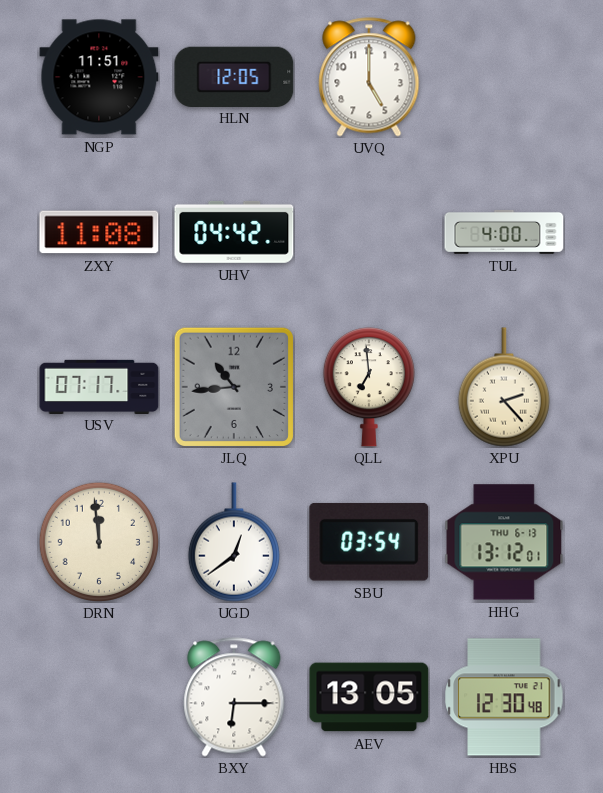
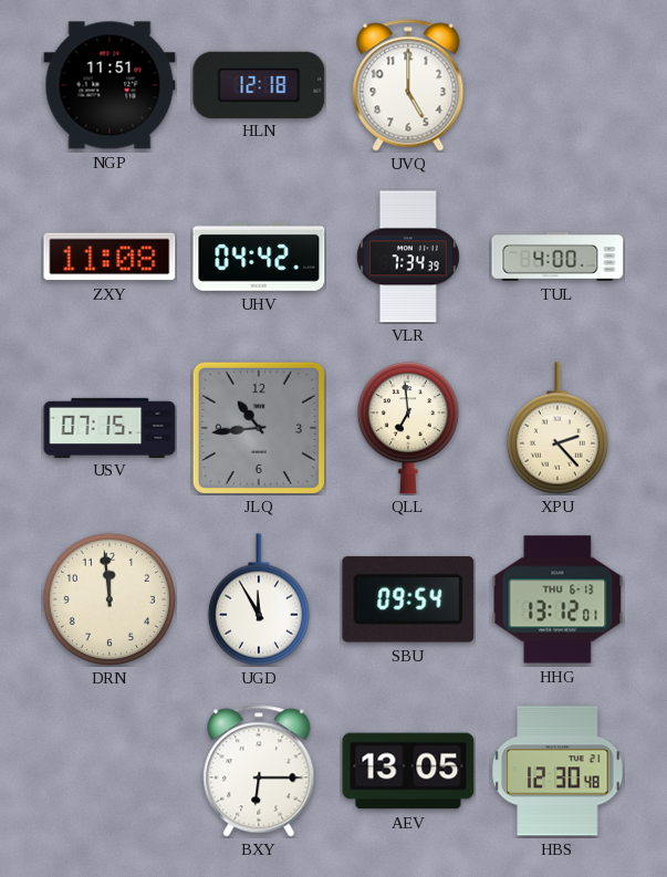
HLN: 12:05 -> 12:18 (259, 84)
VLR: none -> 7:34 (408, 257)
USV: 07:17 -> 07:15 (110, 427)
UGD: 12:39 -> 11:55 (259, 599)
SBU: 03:54 -> 09:54 (408, 599)
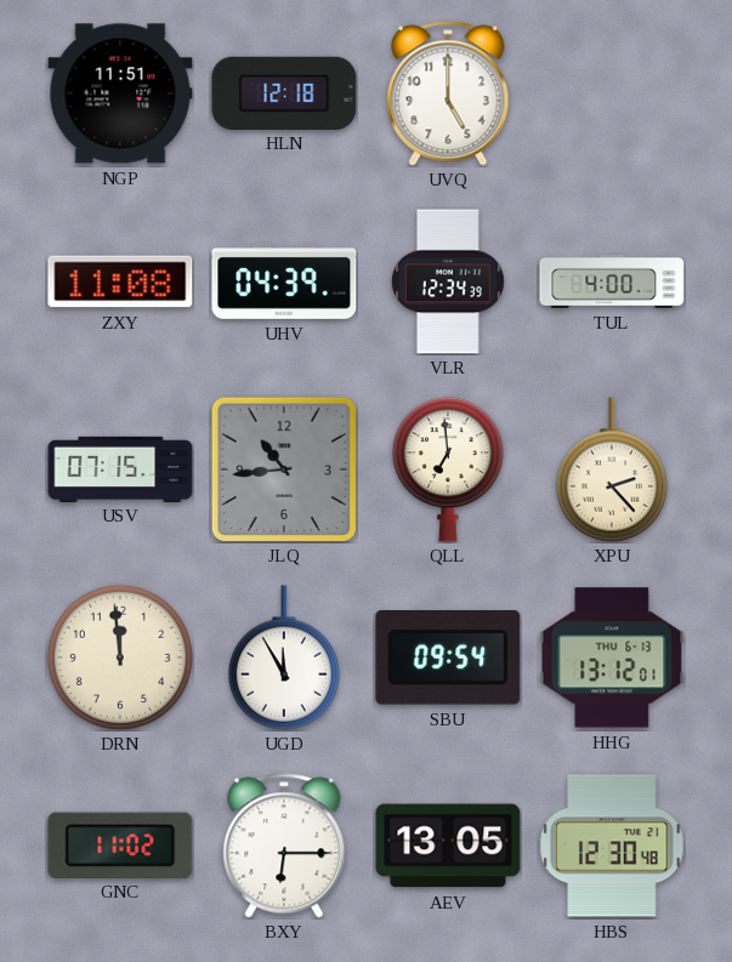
UHV: 04:42 -> 04:39 (284, 281)
VLR: 7:34 -> 12:34 (448, 281)
GNC: none -> 11:02 (120, 844)
